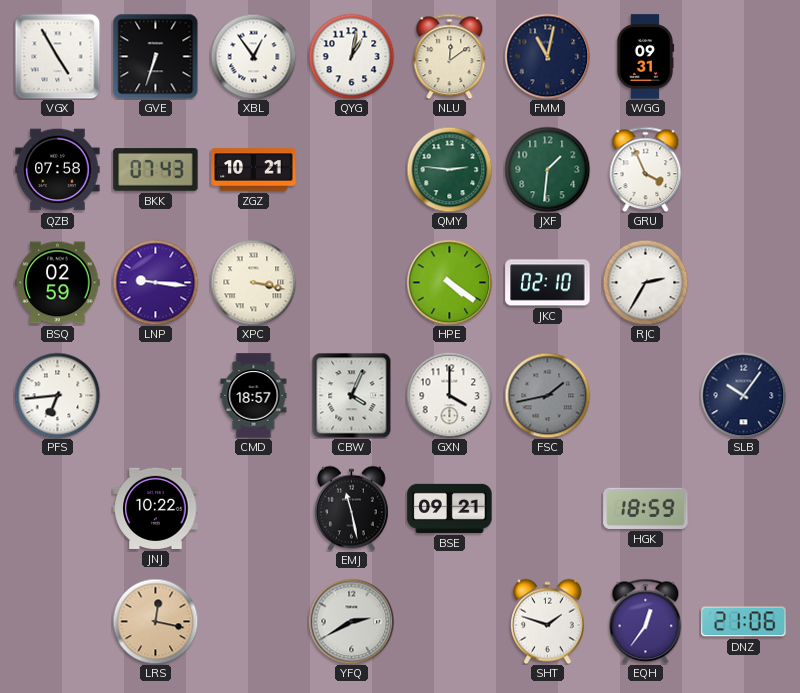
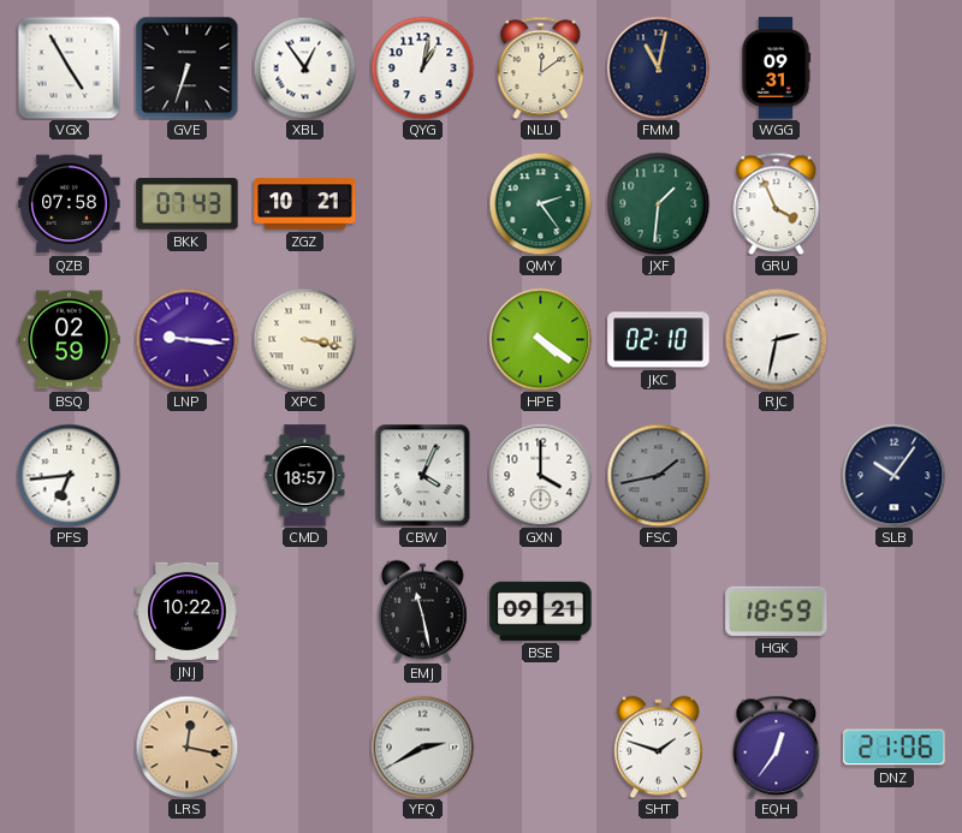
QMY: 2:46 -> 2:24 (540, 203)
RJC: 2:35 -> 2:32 (776, 339)
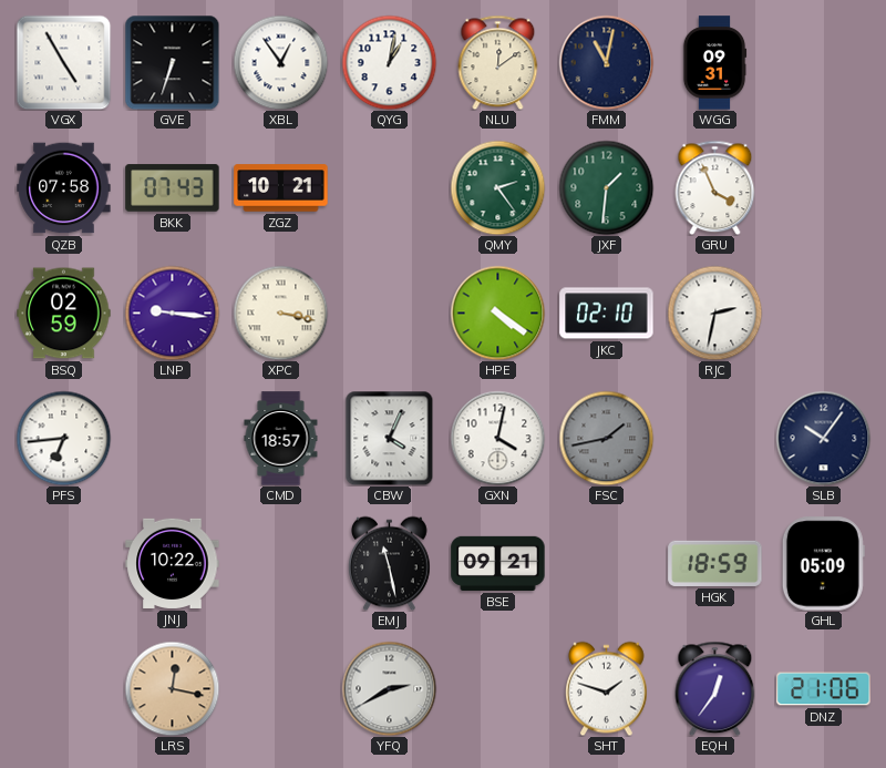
GXN: 4:00 -> 4:02 (497, 438)
GHL: none -> 05:09 (823, 564)
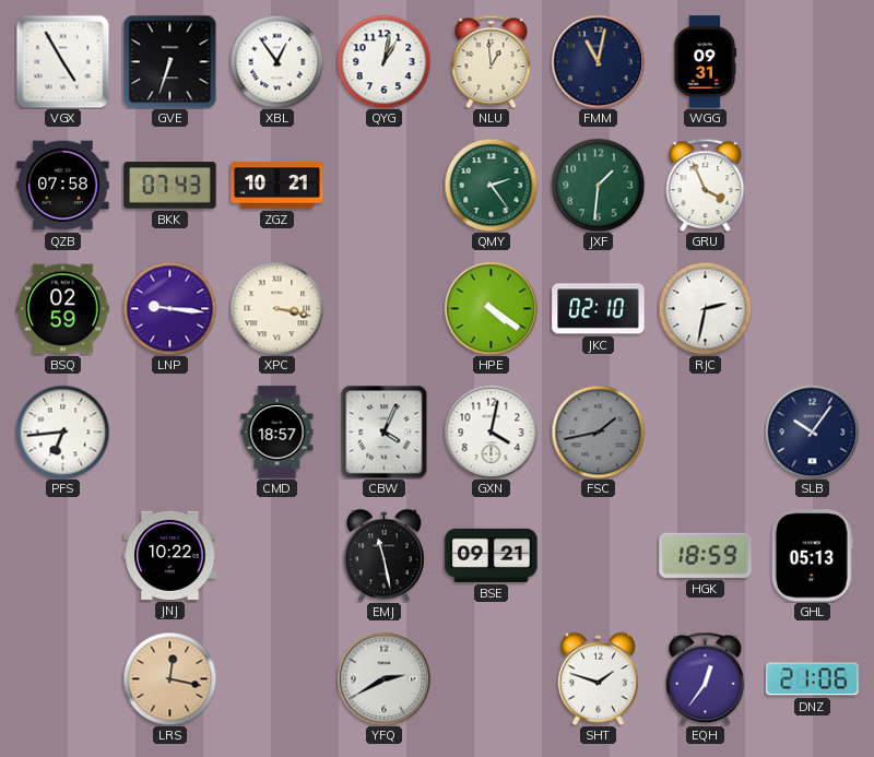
NLU: 12:09 -> 12:59 (492, 61)
GHL: 05:09 -> 05:13 (812, 556)
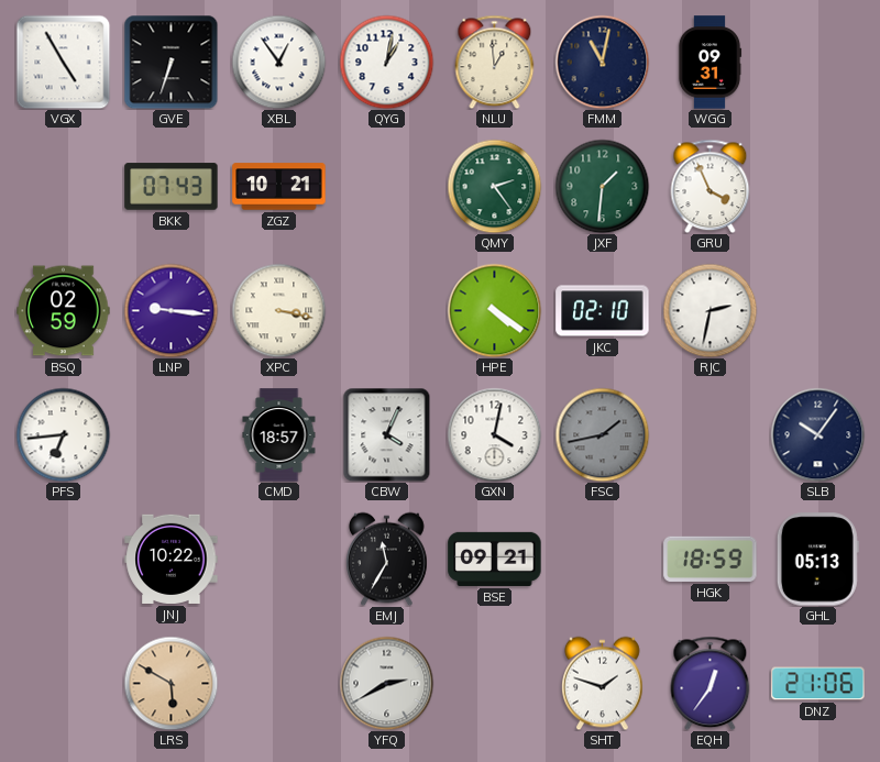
QZB: 07:58 -> none (63, 186)
EMJ: 11:28 -> 11:35 (387, 559)
LRS: 12:17 -> 5:50 (170, 683)
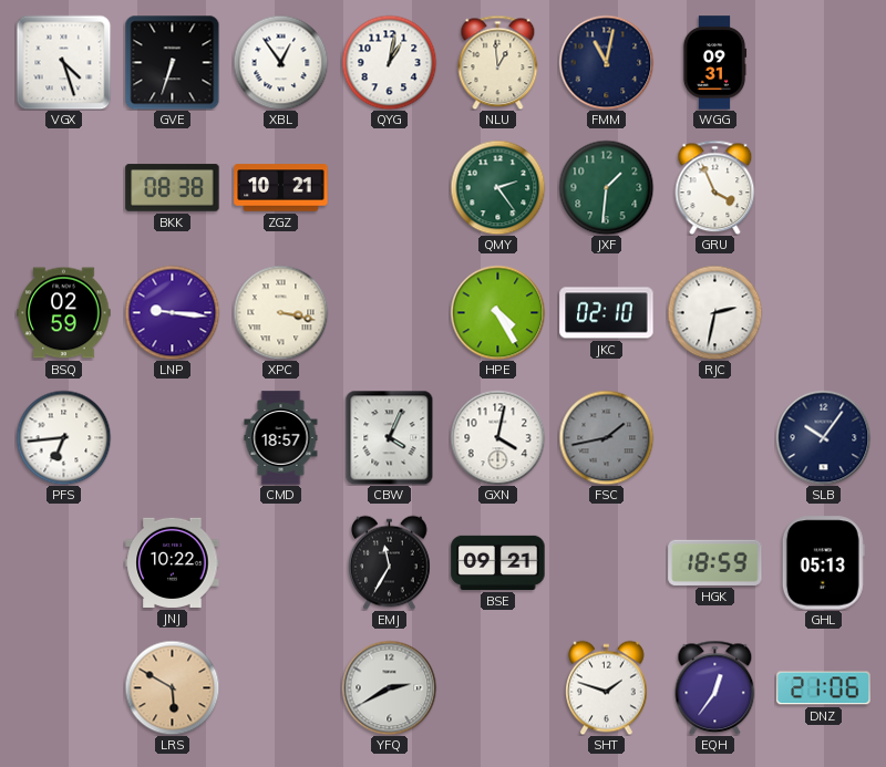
VGX: 4:55 -> 4:27 (63, 62)
BKK: 07:43 -> 08:38 (173, 188)
HPE: 4:21 -> 4:25 (497, 312)
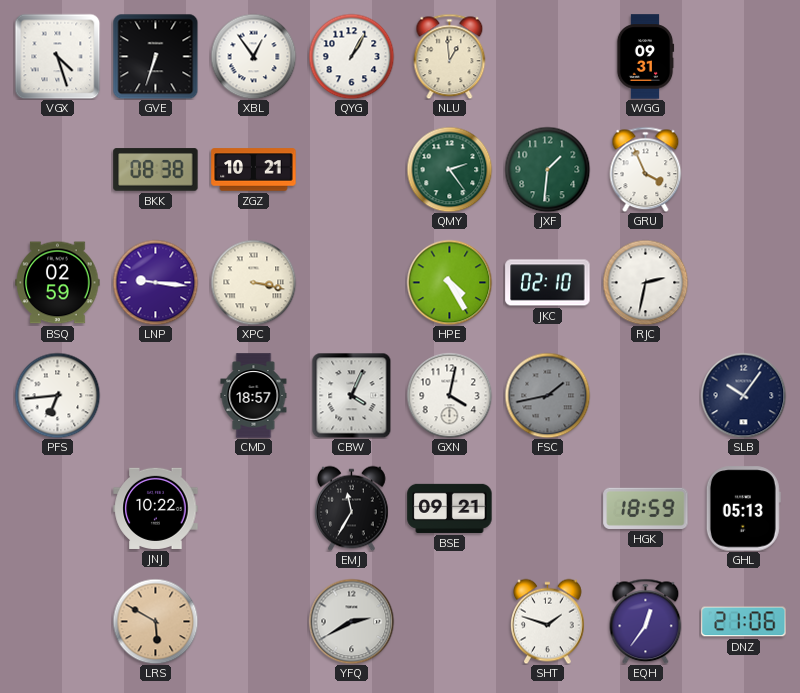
QYG: 1:02 -> 1:05 (351, 56)
FMM: 11:02 -> none (606, 62)
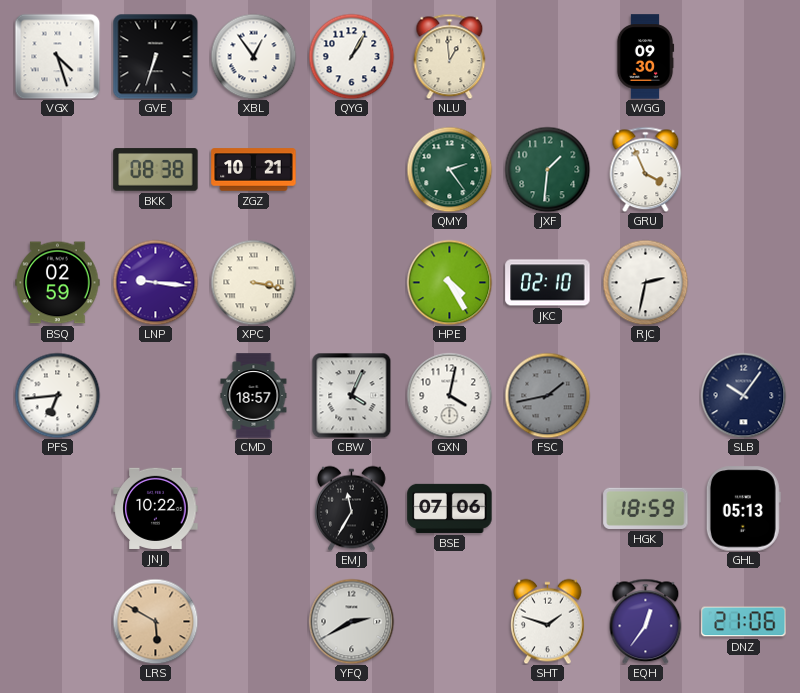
WGG: 09:31 -> 09:30 (645, 57)
BSE: 09:21 -> 07:06 (450, 508)
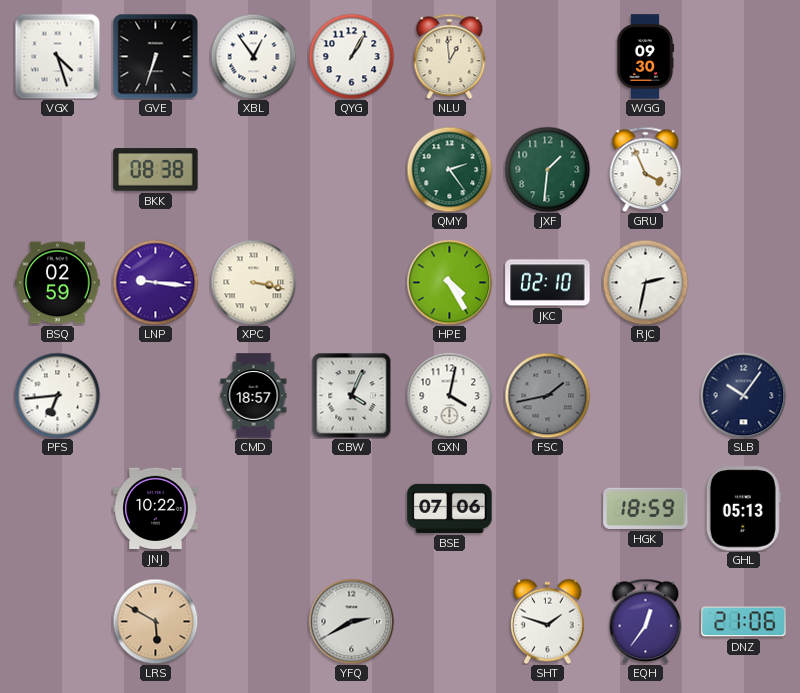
ZGZ: 10:21 -> none (254, 170)
EMJ: 11:35 -> none (352, 508)
